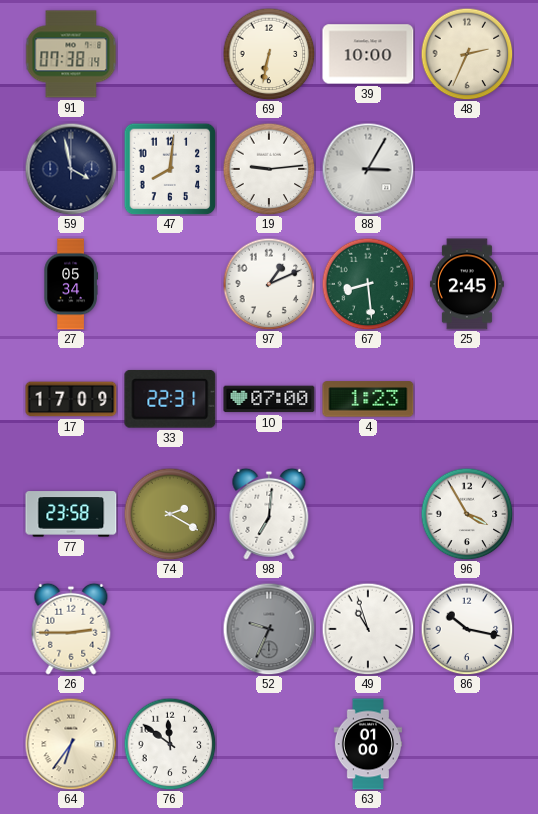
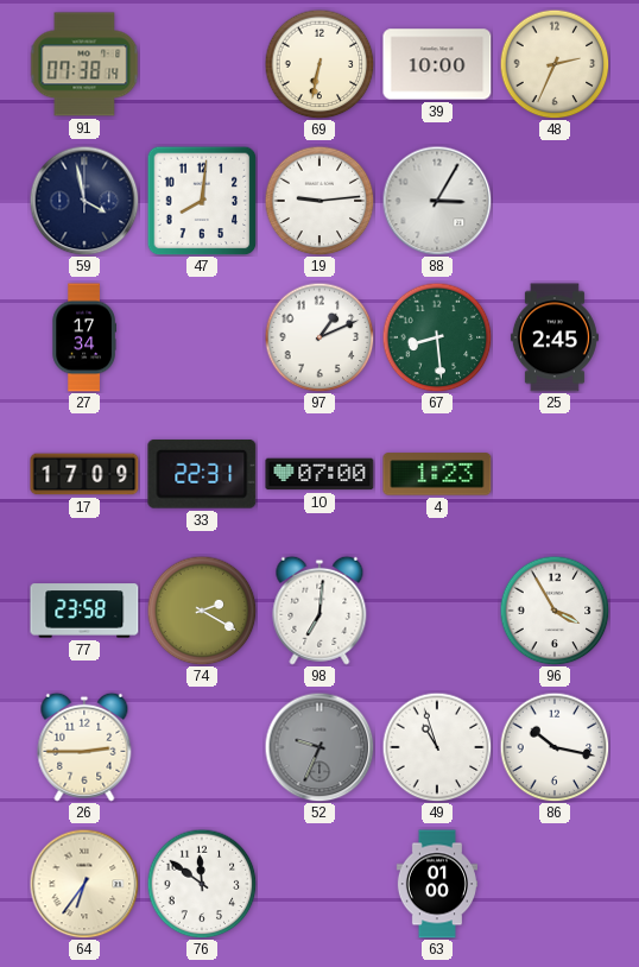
27: 05:34 -> 17:34 (84, 337)
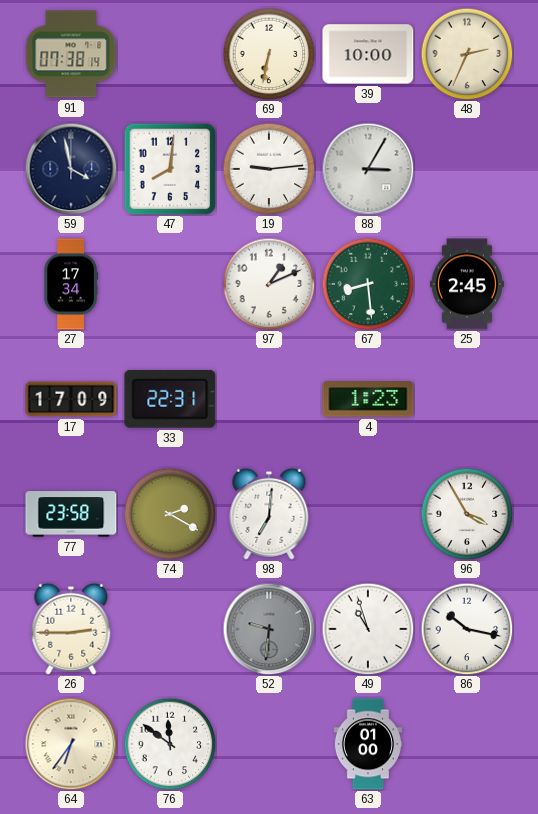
10: 07:00 -> none (319, 474)
52: 9:34 -> 9:31 (269, 629)
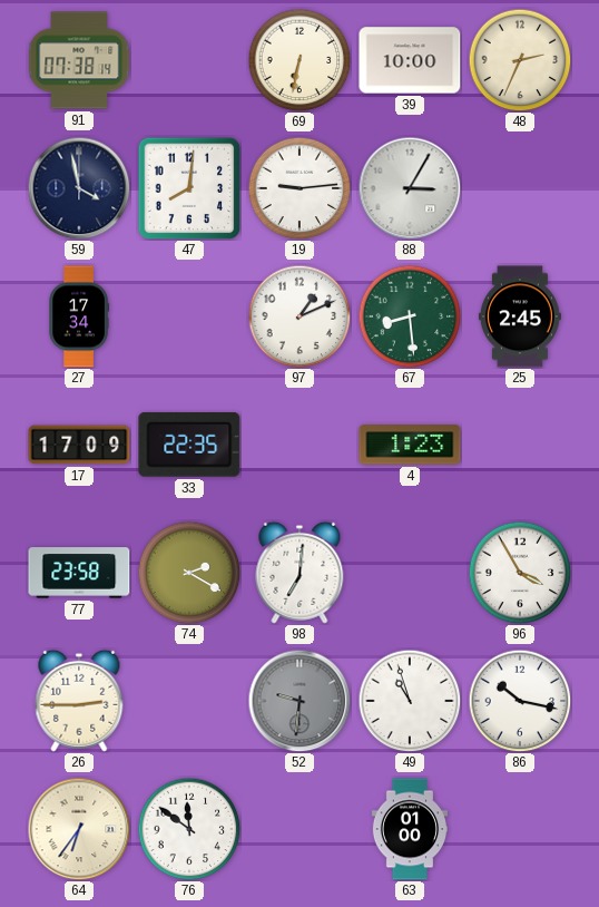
33: 22:31 -> 22:35 (189, 445)
